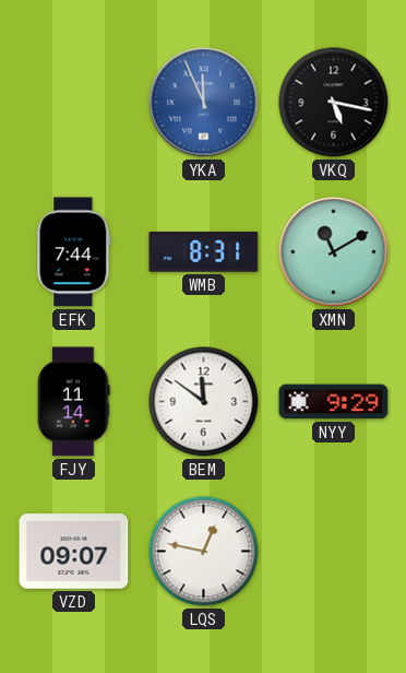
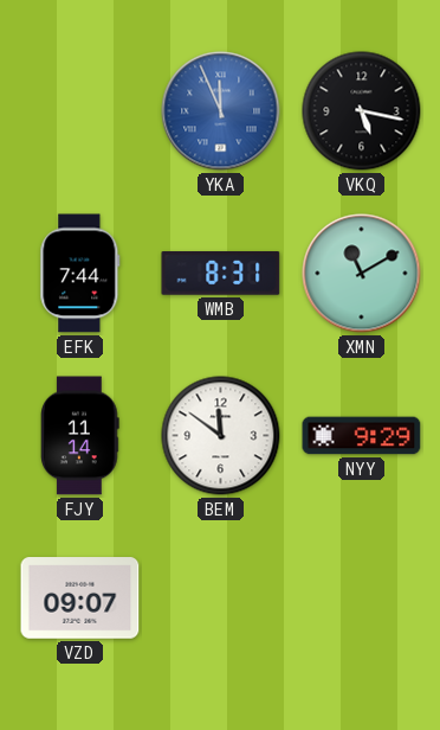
LQS: 12:47 -> none (204, 552)
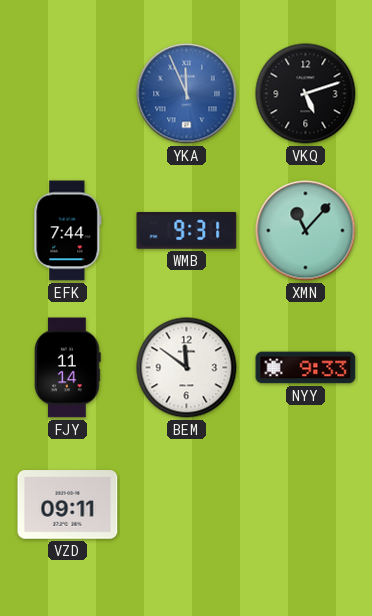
VKQ: 5:17 -> 5:12 (306, 94)
WMB: 8:31 -> 9:31 (187, 231)
XMN: 11:10 -> 11:07 (306, 231)
NYY: 9:29 -> 9:33 (306, 368)
VZD: 09:07 -> 09:11 (68, 505)
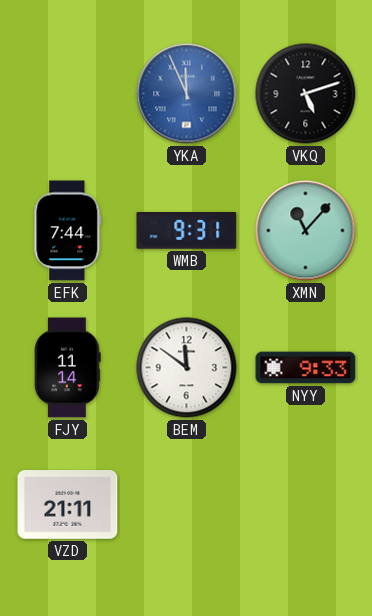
VZD: 09:11 -> 21:11 (68, 505)
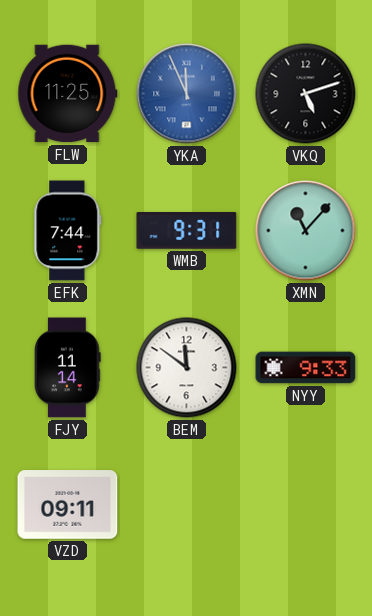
FLW: none -> 11:25 (68, 94)
VZD: 21:11 -> 09:11 (68, 505)
